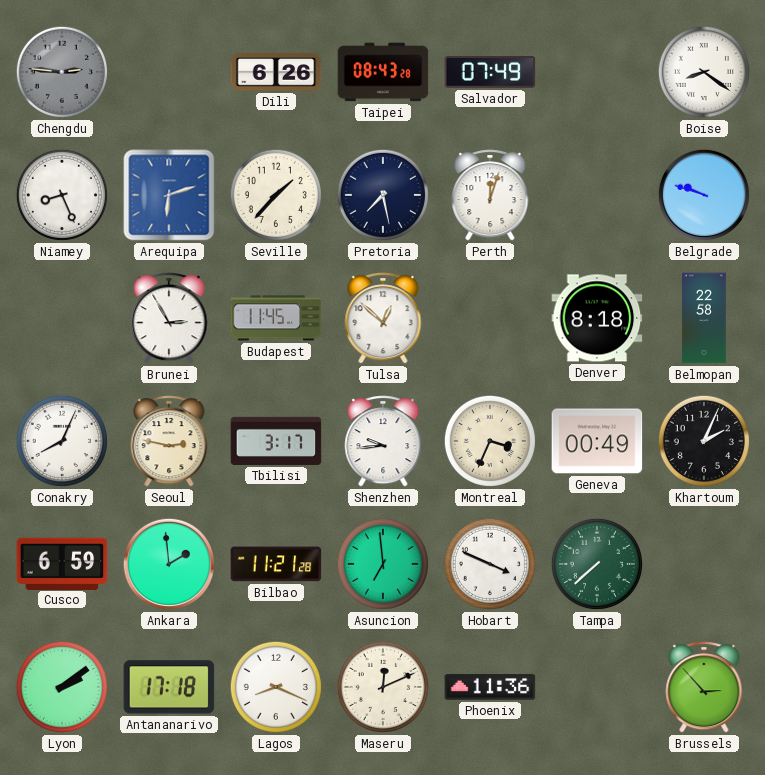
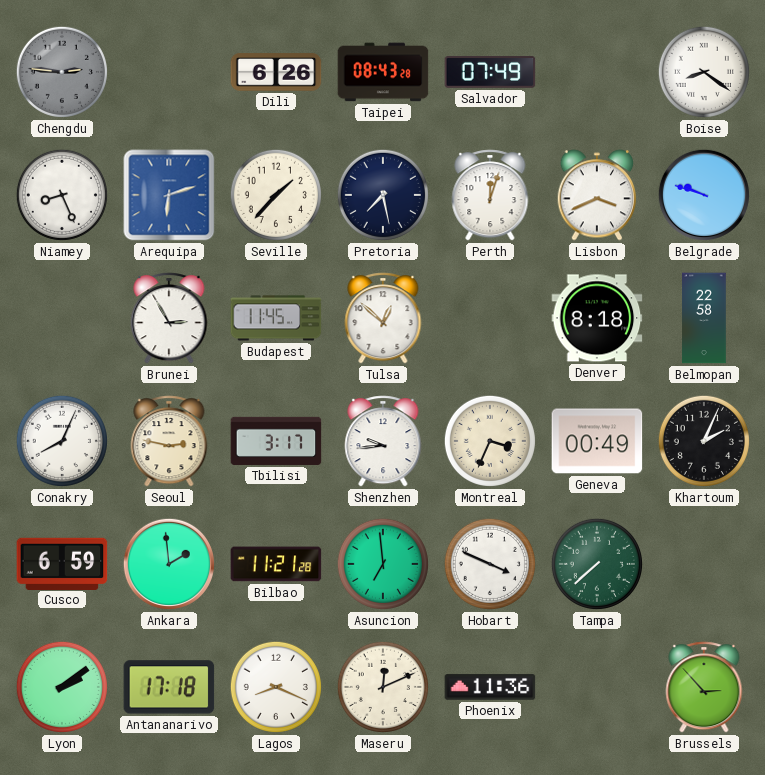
Lisbon: none -> 3:41 (597, 195)
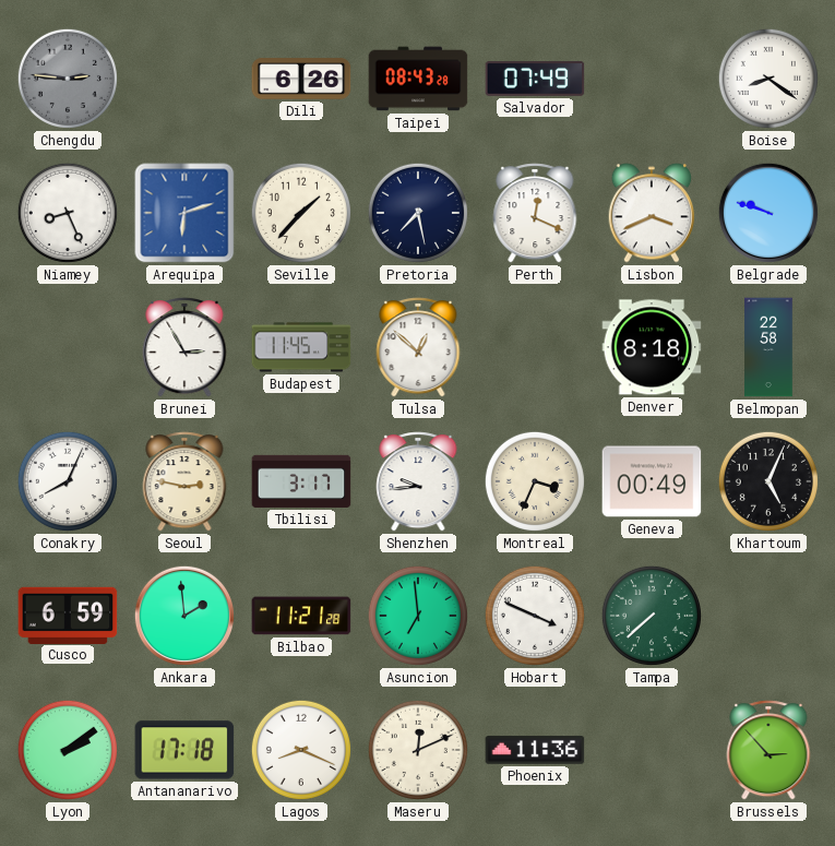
Perth: 12:03 -> 12:19 (535, 213)
Khartoum: 2:04 -> 5:04 (768, 481)
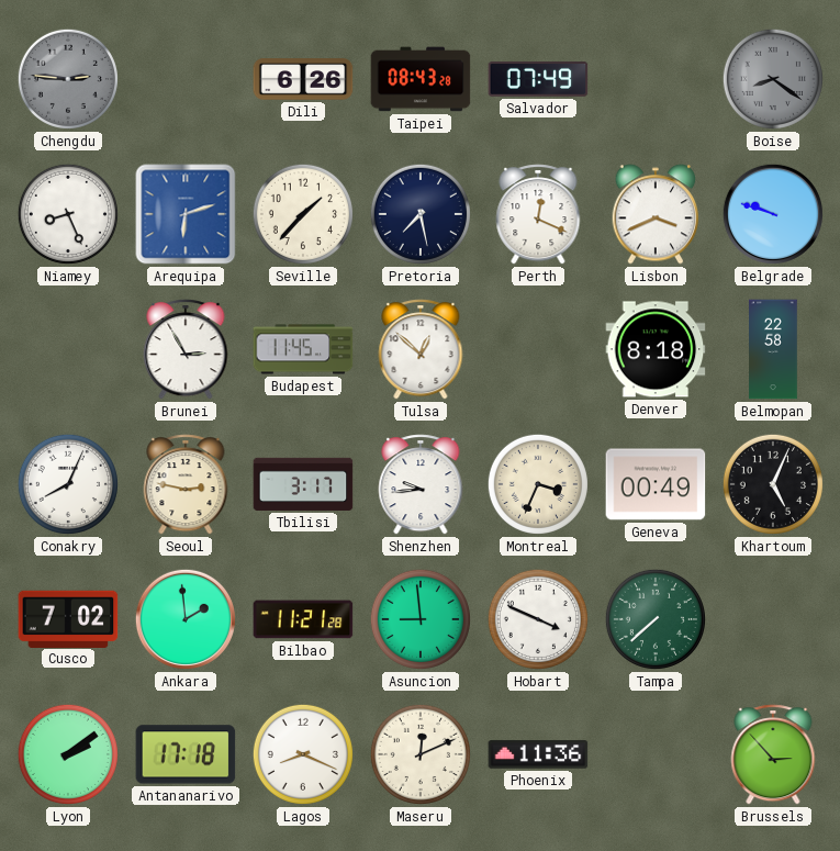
Boise dial: white -> grey (773, 79)
Cusco: 6:59 -> 7:02 (68, 618)
Asuncion: 6:59 -> 8:59 (421, 619)
